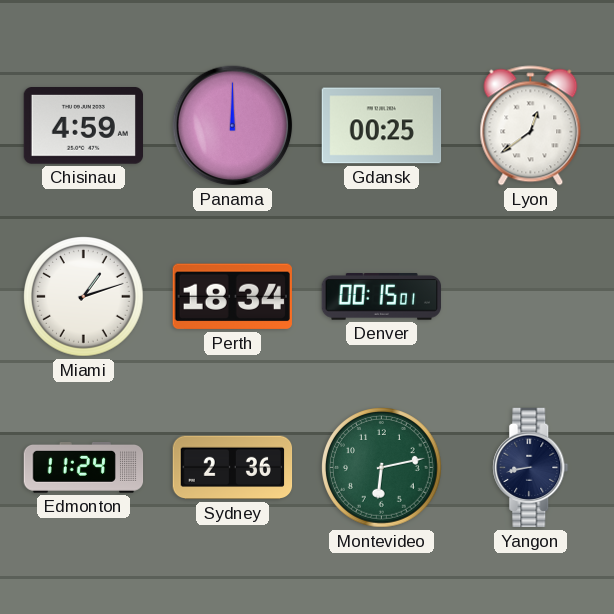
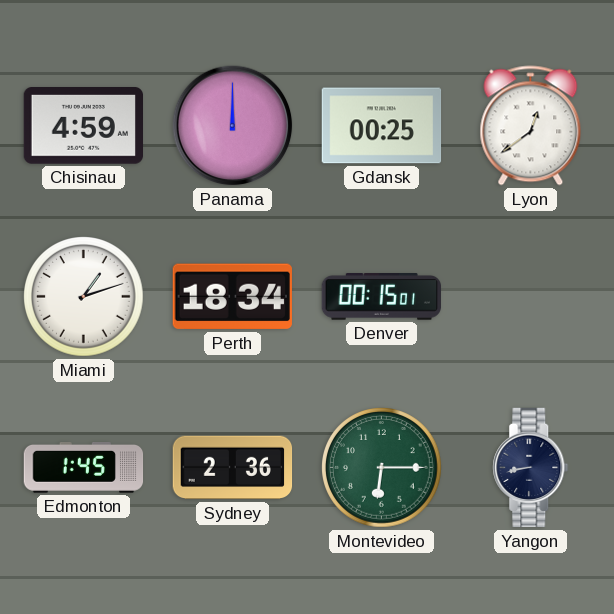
Edmonton: 11:24 -> 1:45 (84, 468)
Montevideo: 6:13 -> 6:15 (382, 468)
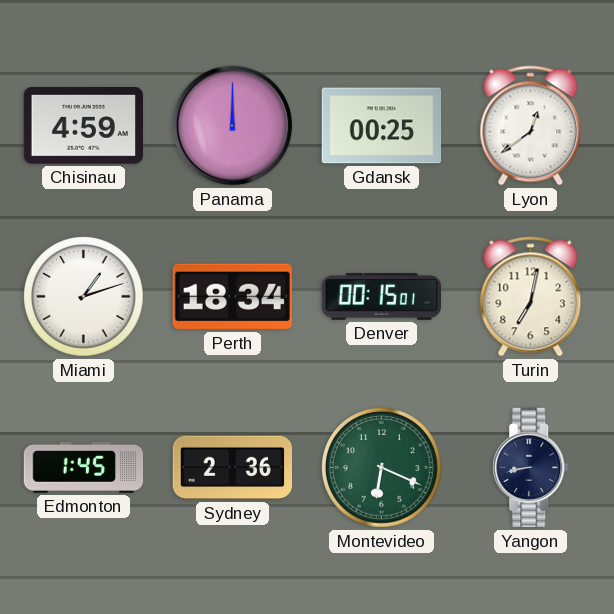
Turin: none -> 7:02 (531, 297)
Montevideo: 6:15 -> 6:19 (382, 468)
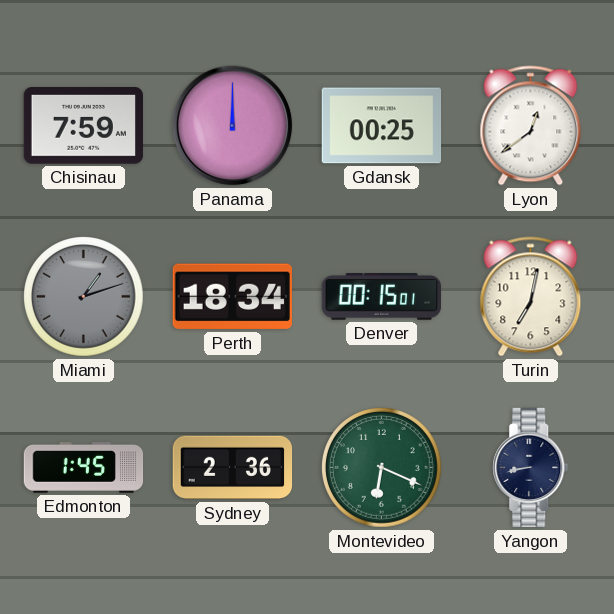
Chisinau: 4:59 -> 7:59 (83, 126)
Miami dial: white -> grey (84, 297)
